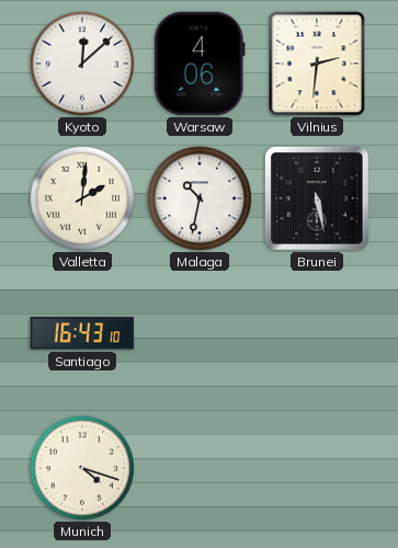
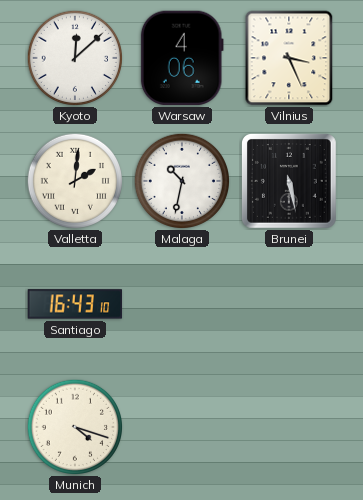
Vilnius: 2:31 -> 3:26 (289, 58)
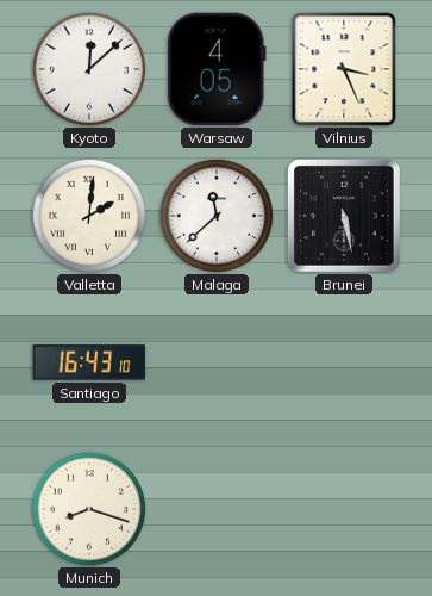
Warsaw: 4:06 -> 4:05 (217, 69)
Malaga: 10:32 -> 11:38 (215, 215)
Munich: 4:18 -> 8:18 (88, 508)
